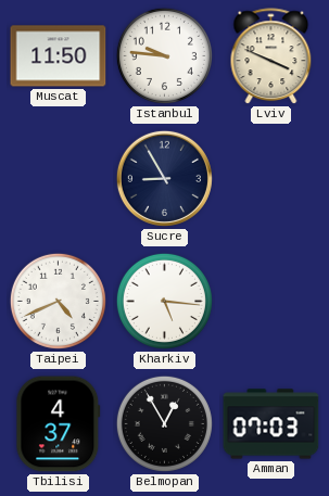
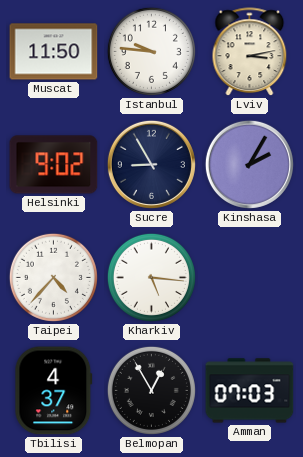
Lviv: 3:49 -> 3:13 (250, 52)
Helsinki: none -> 9:02 (54, 165)
Kinshasa: none -> 2:05 (249, 164)
Taipei: 4:41 -> 4:37 (53, 277)
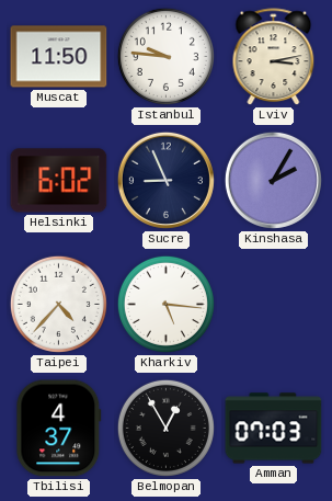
Helsinki: 9:02 -> 6:02 (59, 181)
Sucre: 8:55 -> 8:56 (165, 180)
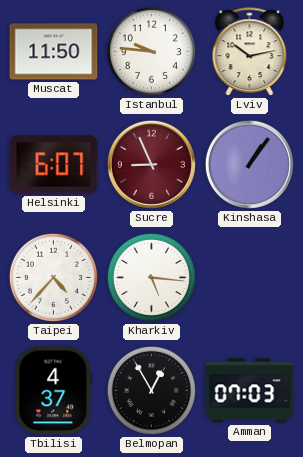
Lviv: 3:13 -> 10:13 (250, 52)
Helsinki: 6:02 -> 6:07 (54, 165)
Sucre dial: navy -> burgundy (151, 164)
Kinshasa: 2:05 -> 1:06 (249, 164)
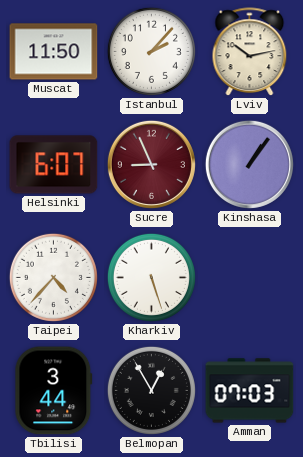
Istanbul: 9:46 -> 2:07 (151, 51)
Kharkiv: 5:16 -> 5:27 (151, 277)
Tbilisi: 4:37 -> 3:44 (54, 391)
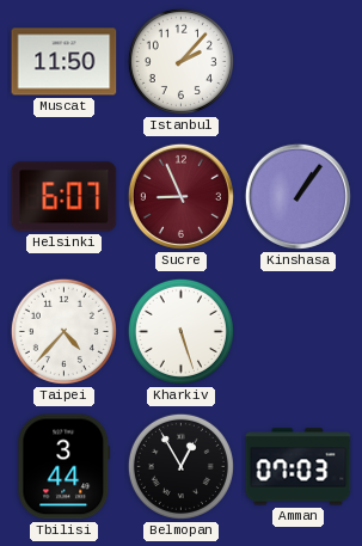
Lviv: 10:13 -> none (250, 52)
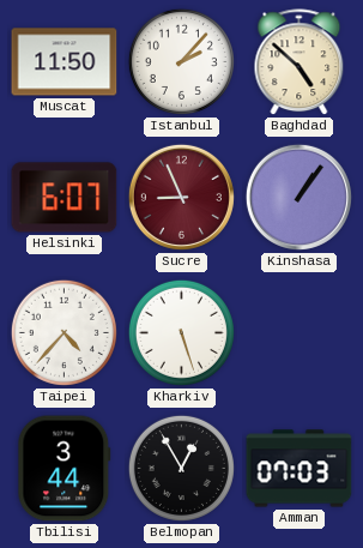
Baghdad: none -> 4:52 (300, 62)
